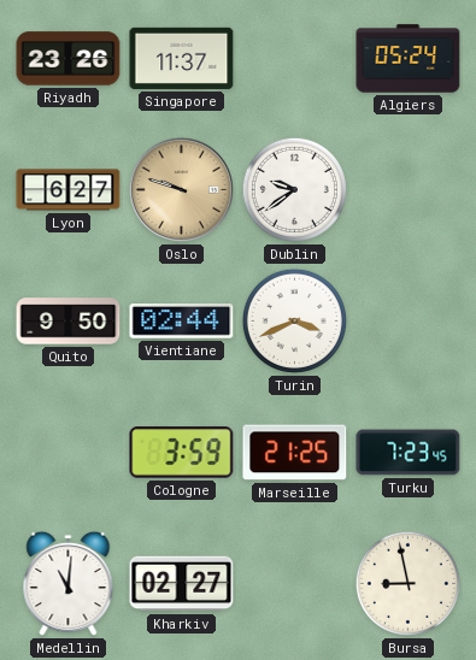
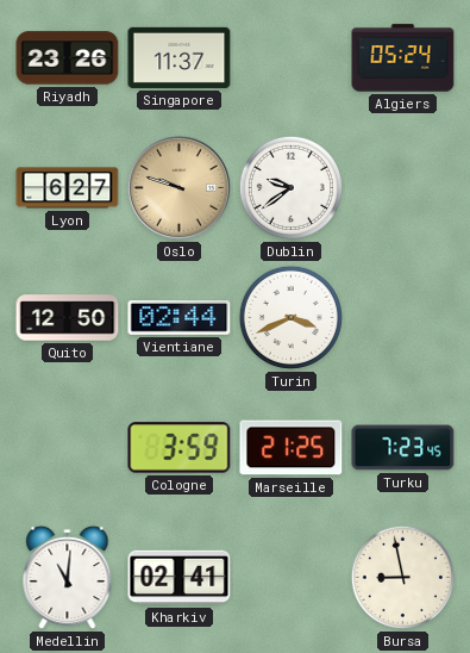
Quito: 9:50 -> 12:50 (68, 318)
Kharkiv: 02:27 -> 02:41 (180, 578)
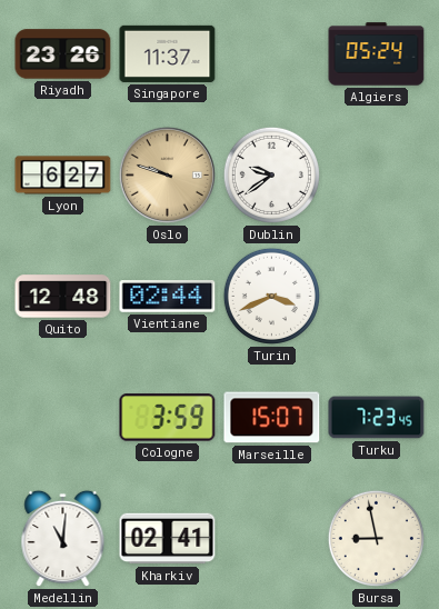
Quito: 12:50 -> 12:48 (63, 297)
Marseille: 21:25 -> 15:07 (272, 418)
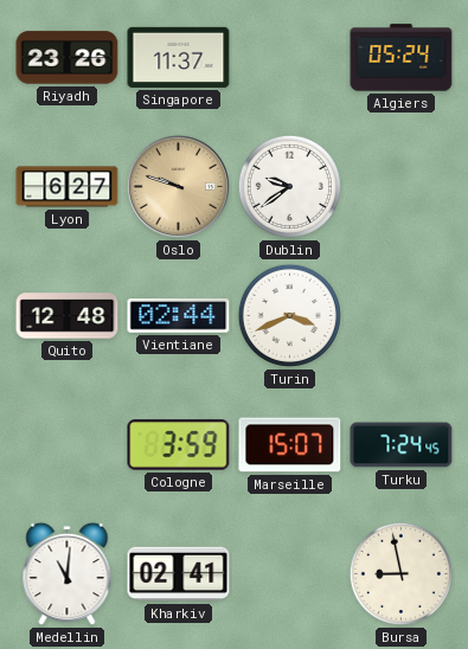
Turku: 7:23 -> 7:24 (402, 445)
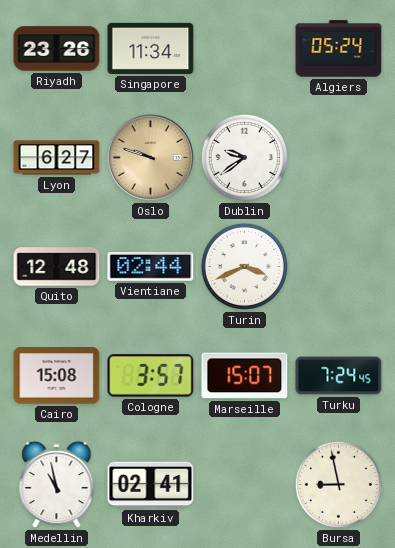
Singapore: 11:37 -> 11:34 (151, 48)
Cairo: none -> 15:08 (57, 376)
Cologne: 3:59 -> 3:57 (151, 376)
Medellin: 11:01 -> 10:58 (57, 485)
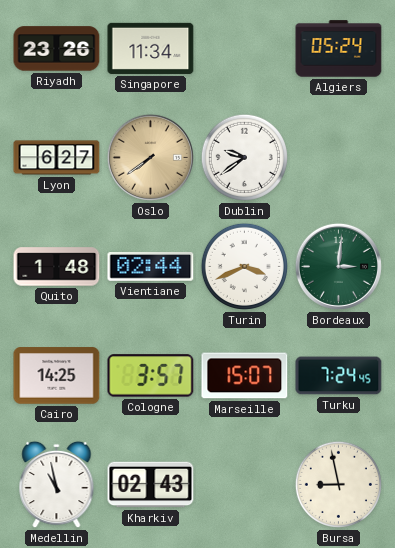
Oslo: 9:48 -> 7:39 (150, 157)
Quito: 12:48 -> 1:48 (57, 267)
Bordeaux: none -> 3:01 (338, 266)
Cairo: 15:08 -> 14:25 (57, 376)
Kharkiv: 02:41 -> 02:43 (151, 485)
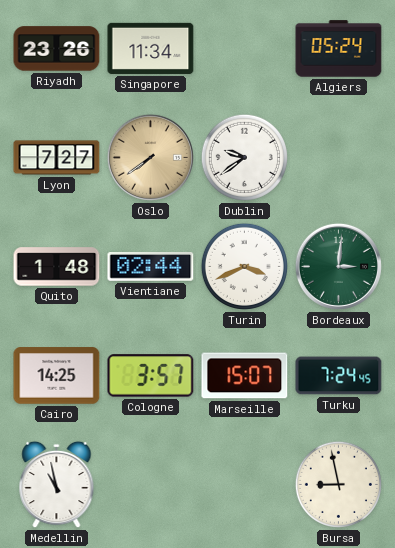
Lyon: 6:27 -> 7:27 (57, 158)
Kharkiv: 02:43 -> none (151, 485)
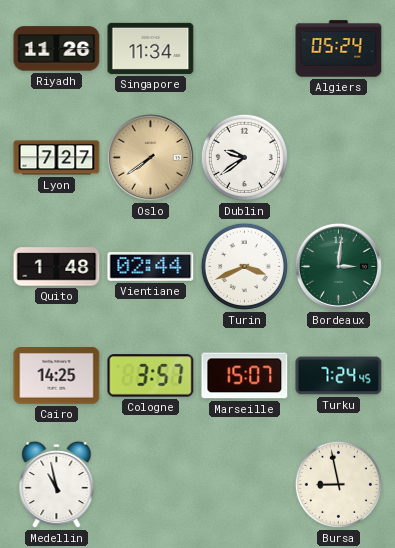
Riyadh: 23:26 -> 11:26 (57, 49)
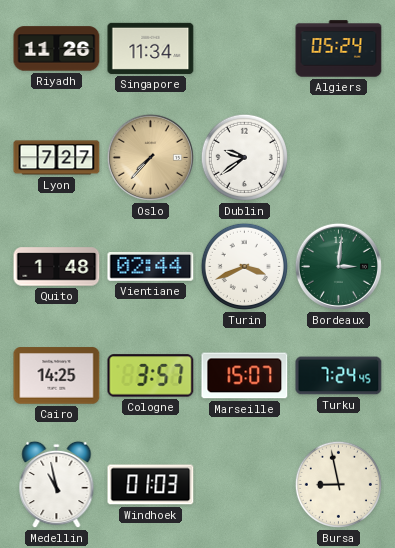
Oslo: 7:39 -> 7:37 (150, 157)
Windhoek: none -> 01:03 (151, 485)
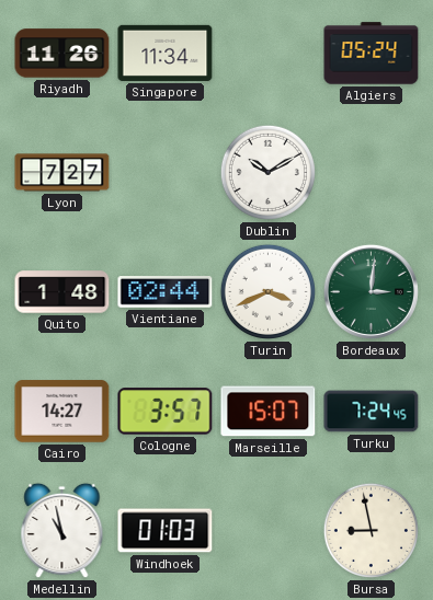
Oslo: 7:37 -> none (150, 157)
Dublin: 9:39 -> 10:10 (267, 172)
Cairo: 14:25 -> 14:27 (62, 412)
